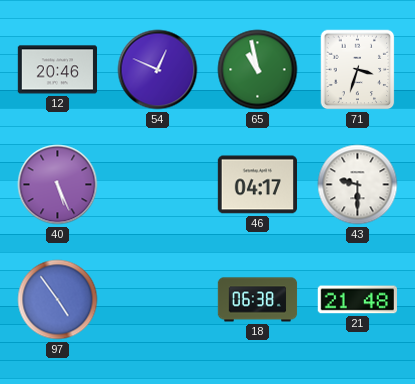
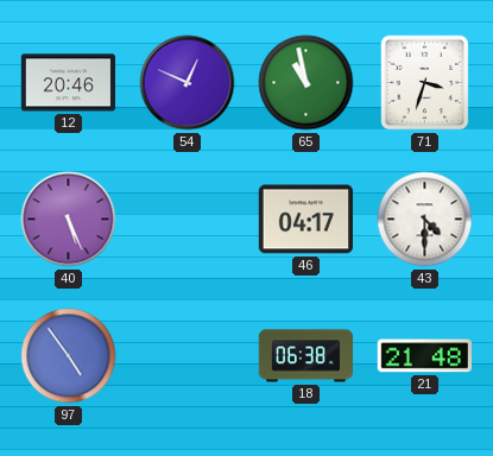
43: 9:30 -> 4:30 (425, 220)
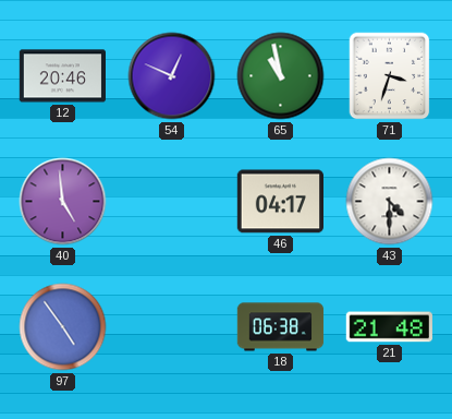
40: 5:26 -> 4:59 (63, 202)
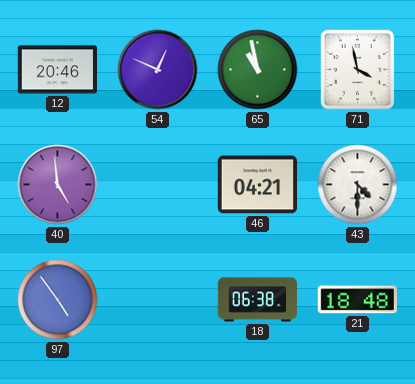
71: 3:33 -> 3:58 (358, 70)
46: 04:17 -> 04:21 (257, 185)
21: 21:48 -> 18:48 (357, 300)
